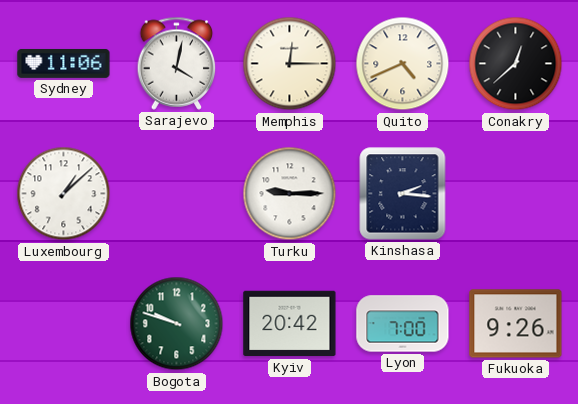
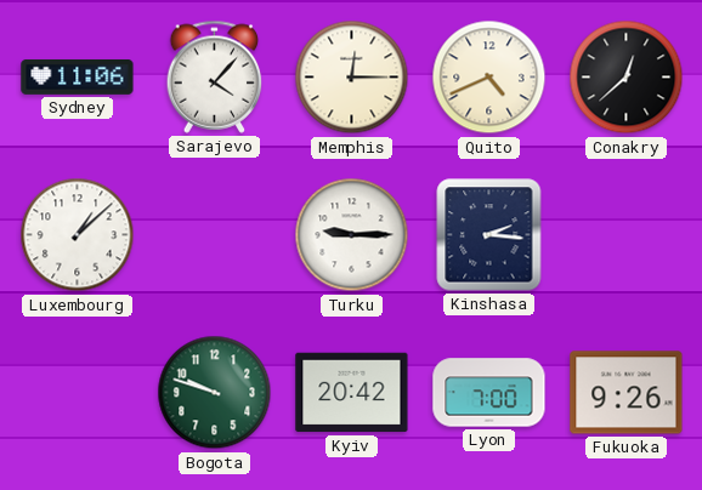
Sarajevo: 4:02 -> 4:07 (215, 76)
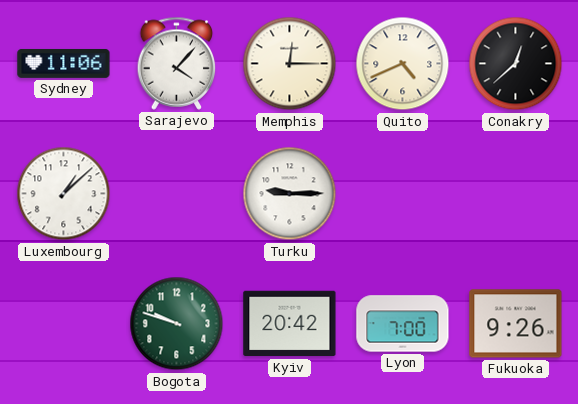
Kinshasa: 2:16 -> none (489, 235)
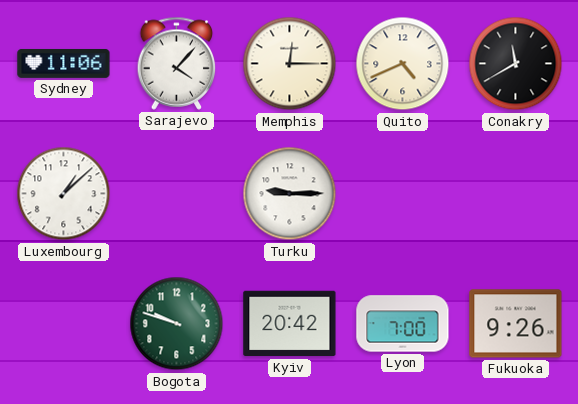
Conakry: 12:38 -> 11:40 (516, 64)
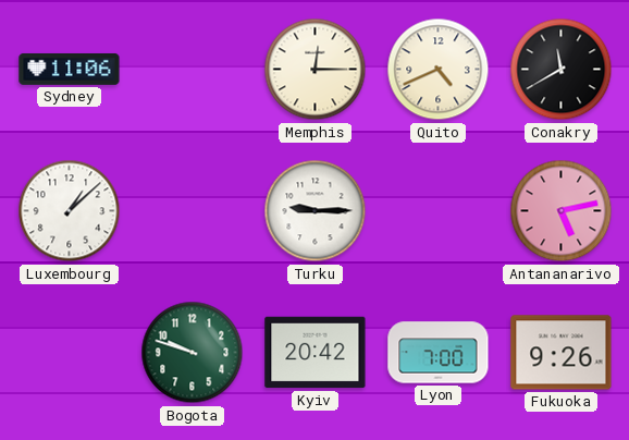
Sarajevo: 4:07 -> none (177, 63)
Antananarivo: none -> 5:13 (562, 211)
